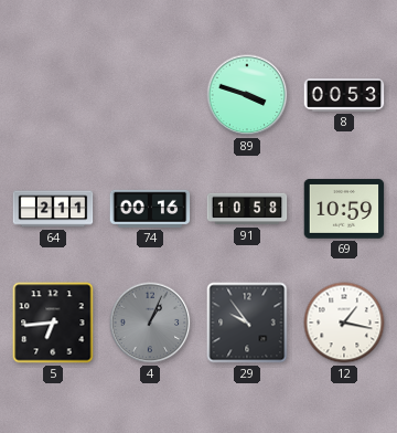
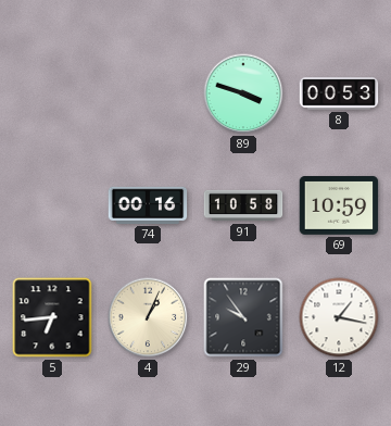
64: 2:11 -> none (53, 209)
4 dial: grey -> cream (148, 317)
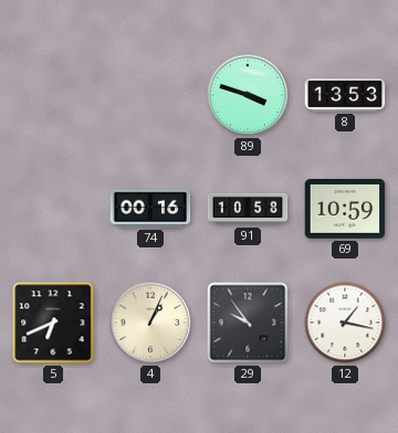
8: 00:53 -> 13:53 (345, 95)
5: 6:44 -> 6:41 (53, 323)
